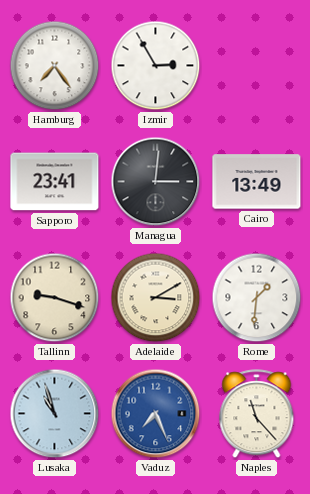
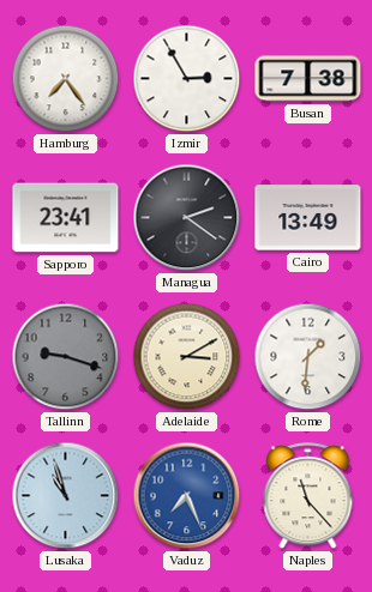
Busan: none -> 7:38 (308, 79)
Managua: 3:01 -> 2:21 (187, 218)
Tallinn dial: cream -> grey (66, 357)
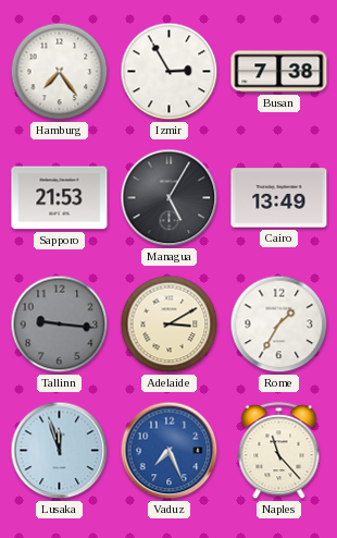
Sapporo: 23:41 -> 21:53 (60, 198)
Managua: 2:21 -> 5:05 (170, 198)
Tallinn: 9:18 -> 9:16 (60, 325)
Rome: 1:31 -> 1:35 (279, 325)
Lusaka: 10:57 -> 11:57 (60, 451)
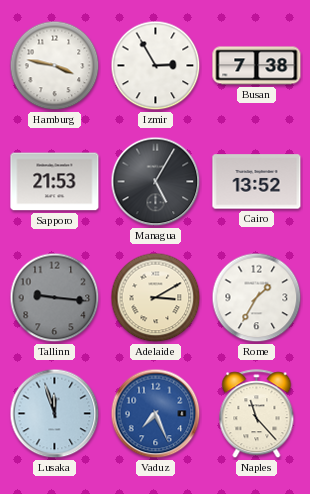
Hamburg: 7:24 -> 3:47 (55, 66)
Cairo: 13:49 -> 13:52 (257, 182)
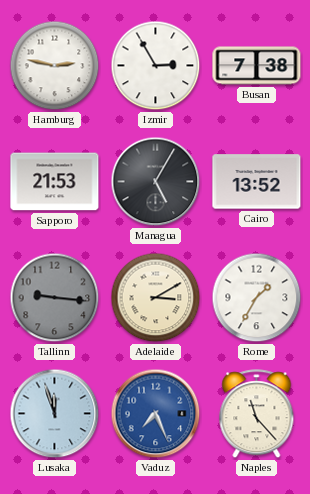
Hamburg: 3:47 -> 2:47 (55, 66)
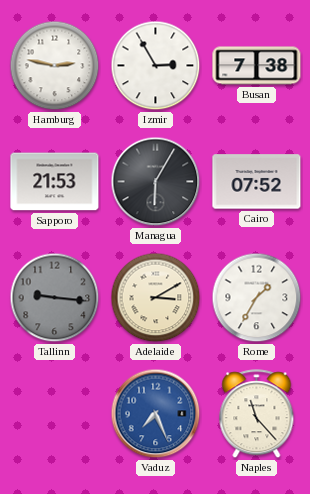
Managua: 5:05 -> 6:05 (156, 182)
Cairo: 13:52 -> 07:52 (257, 182)
Lusaka: 11:57 -> none (55, 414)
